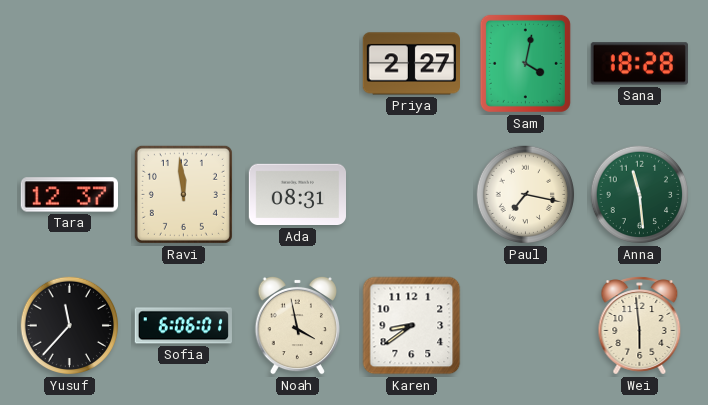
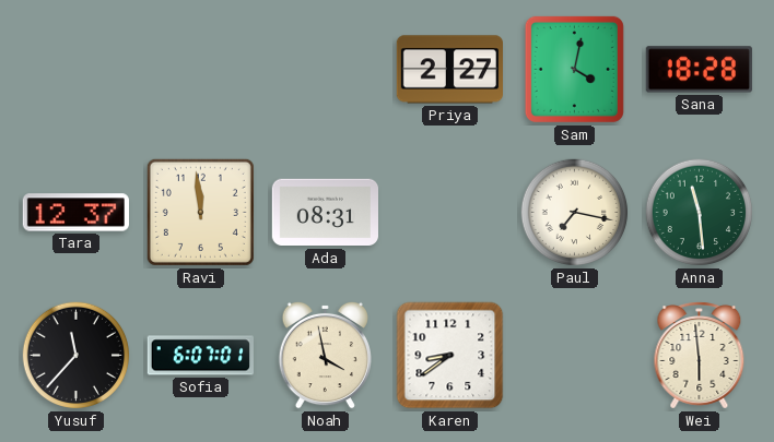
Sofia: 6:06 -> 6:07 (200, 356)
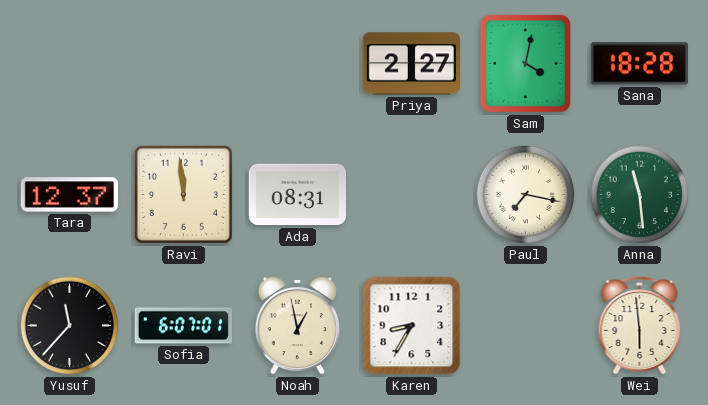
Noah: 3:58 -> 12:58 (297, 325)
Karen: 8:39 -> 8:35 (412, 326)
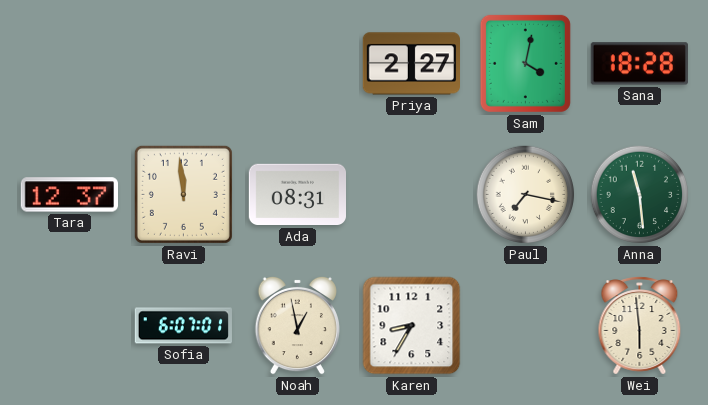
Yusuf: 11:37 -> none (70, 326)
